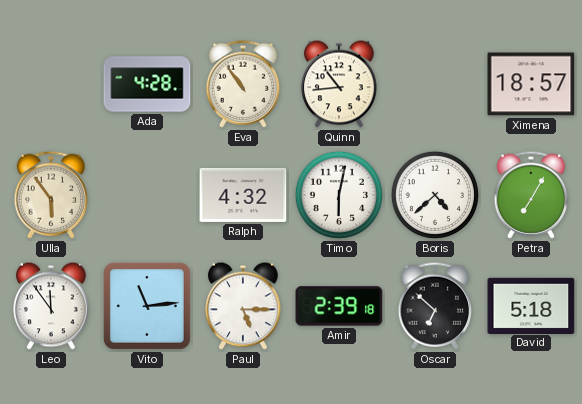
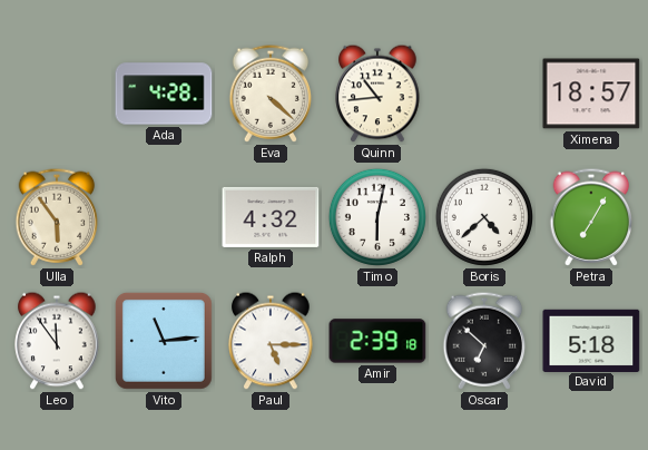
Eva: 10:54 -> 4:22 (271, 94)
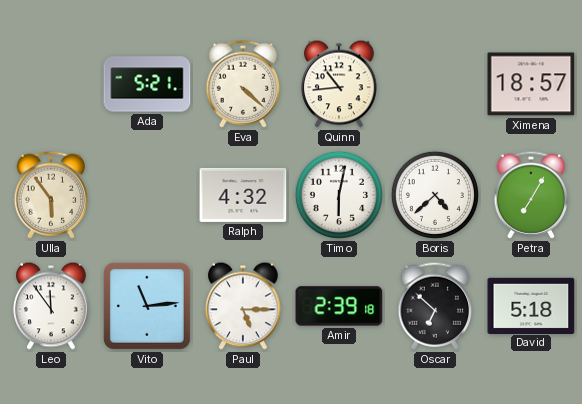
Ada: 4:28 -> 5:21 (147, 84)
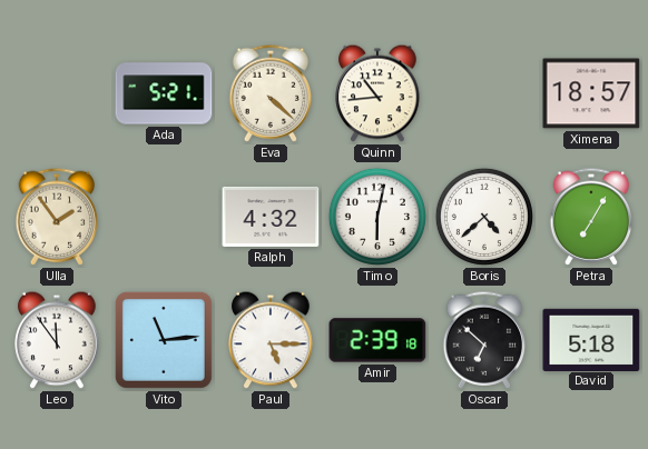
Ulla: 5:54 -> 1:54 (57, 217)
